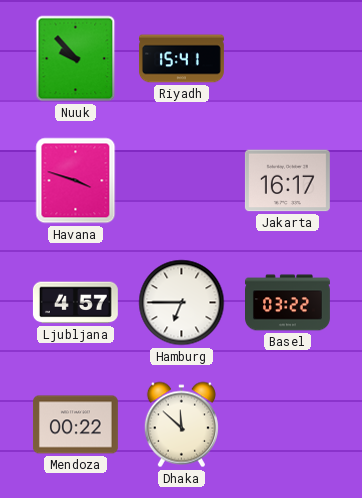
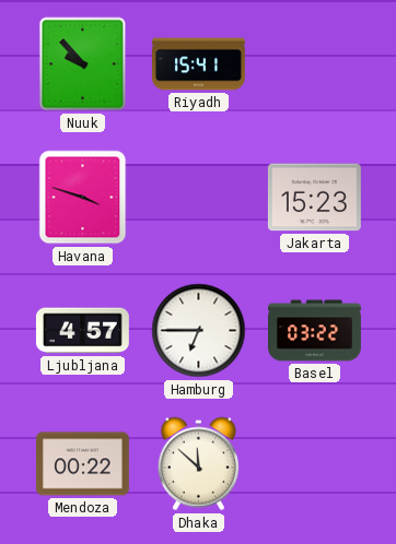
Jakarta: 16:17 -> 15:23 (314, 198)
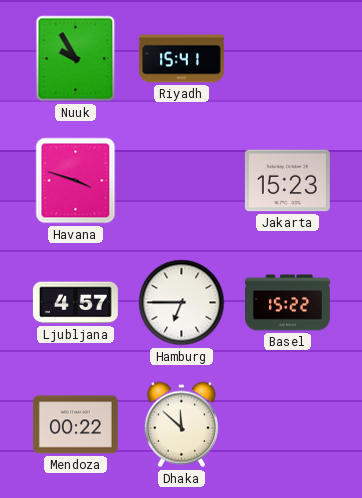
Nuuk: 9:53 -> 9:55 (76, 59)
Basel: 03:22 -> 15:22 (288, 303)
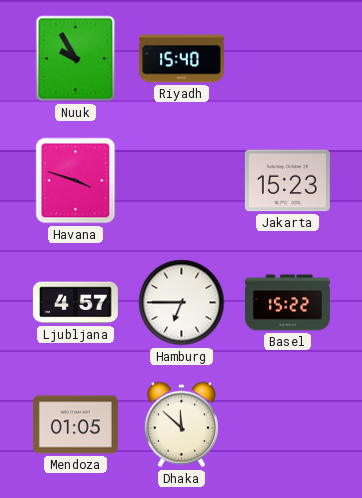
Riyadh: 15:41 -> 15:40 (182, 59)
Mendoza: 00:22 -> 01:05 (75, 425)
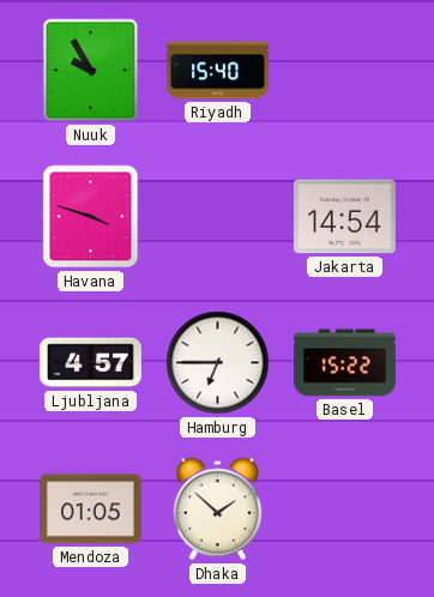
Jakarta: 15:23 -> 14:54 (344, 217)
Dhaka: 11:52 -> 1:52 (217, 509)
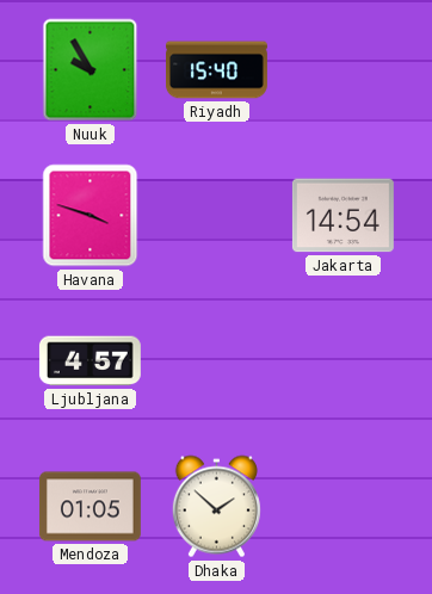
Hamburg: 6:45 -> none (218, 363)
Basel: 15:22 -> none (345, 363)
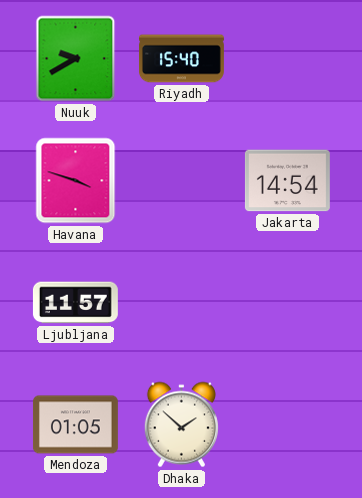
Nuuk: 9:55 -> 9:40 (76, 59)
Ljubljana: 4:57 -> 11:57 (75, 303)
